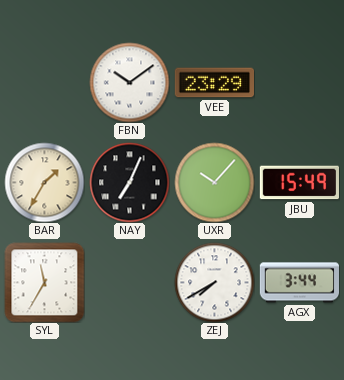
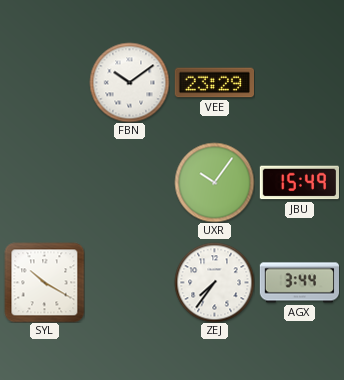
BAR: 1:35 -> none (44, 182)
NAY: 7:04 -> none (129, 182)
UXR: 10:07 -> 10:06 (214, 182)
SYL: 11:35 -> 10:20 (44, 282)
ZEJ: 7:40 -> 7:36 (214, 282)
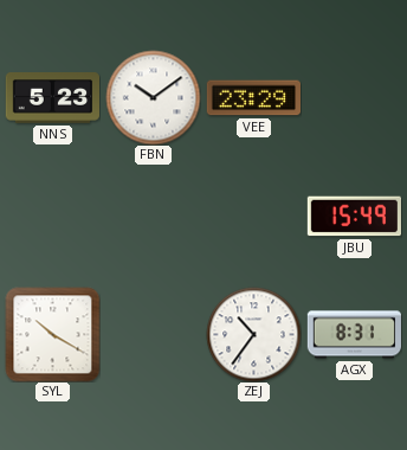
NNS: none -> 5:23 (52, 98)
UXR: 10:06 -> none (214, 182)
ZEJ: 7:36 -> 10:36 (253, 334)
AGX: 3:44 -> 8:31 (354, 335)
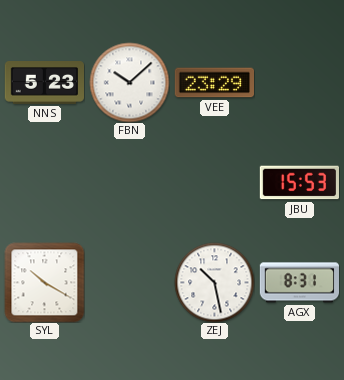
FBN: 10:09 -> 10:08 (129, 82)
JBU: 15:49 -> 15:53 (299, 183)
ZEJ: 10:36 -> 10:28 (214, 282)
